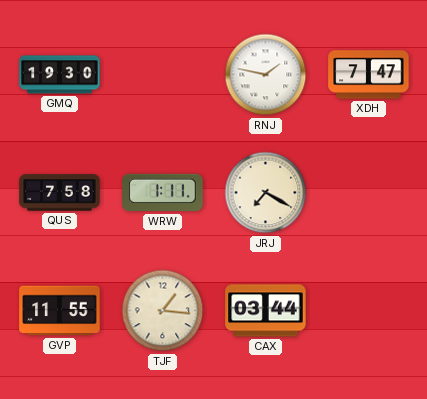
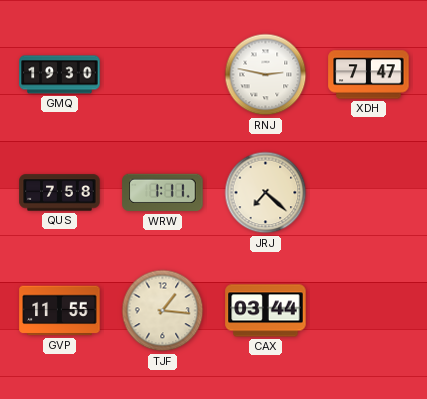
RNJ: 1:47 -> 2:47 (266, 75)
JRJ: 7:20 -> 7:22 (266, 193)
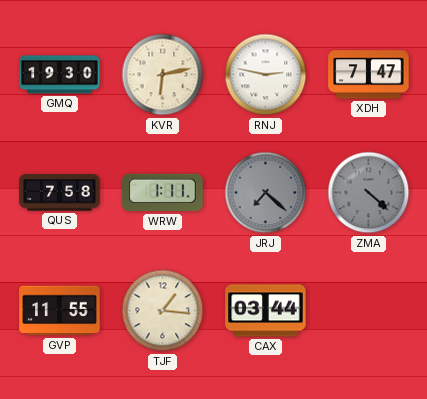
KVR: none -> 6:13 (163, 75)
JRJ dial: cream -> grey (266, 193)
ZMA: none -> 4:22 (369, 193)
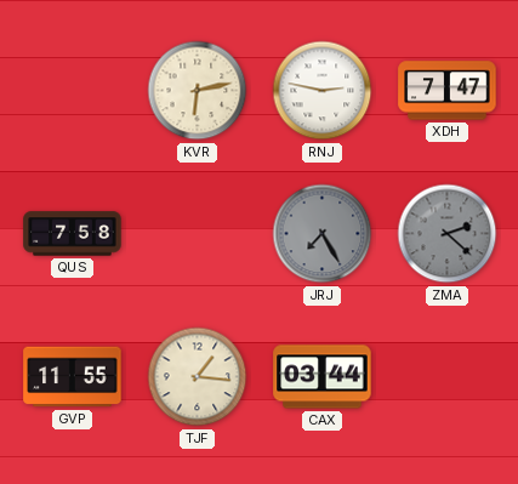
GMQ: 19:30 -> none (60, 75)
WRW: 1:11 -> none (163, 193)
JRJ: 7:22 -> 7:25 (323, 234)
ZMA: 4:22 -> 2:22 (448, 234)
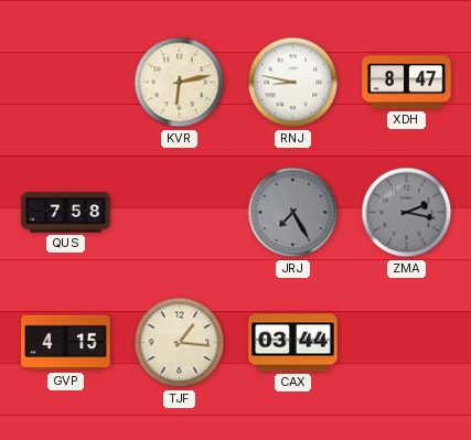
RNJ: 2:47 -> 8:47 (293, 83)
XDH: 7:47 -> 8:47 (407, 83)
ZMA: 2:22 -> 2:17 (407, 213)
GVP: 11:55 -> 4:15 (66, 343)
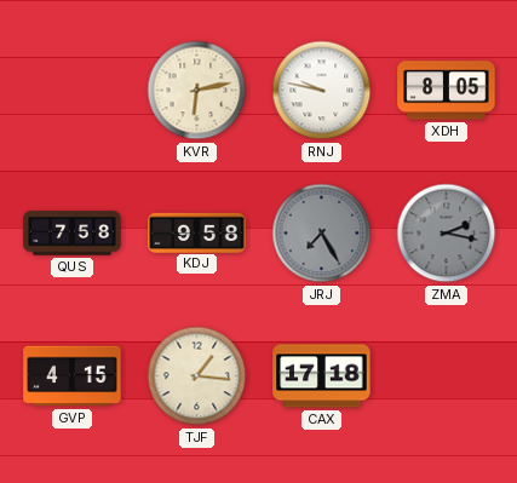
RNJ: 8:47 -> 9:47 (322, 91)
XDH: 8:47 -> 8:05 (447, 91)
KDJ: none -> 9:58 (197, 232)
CAX: 03:44 -> 17:18 (322, 376)
